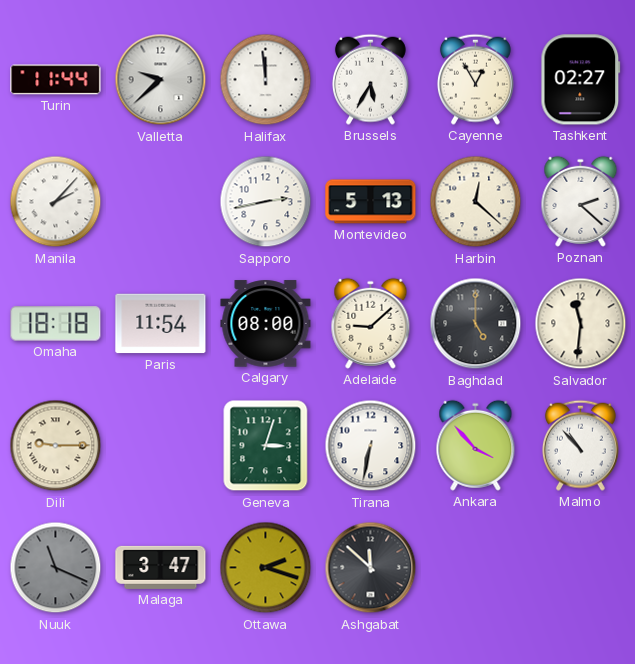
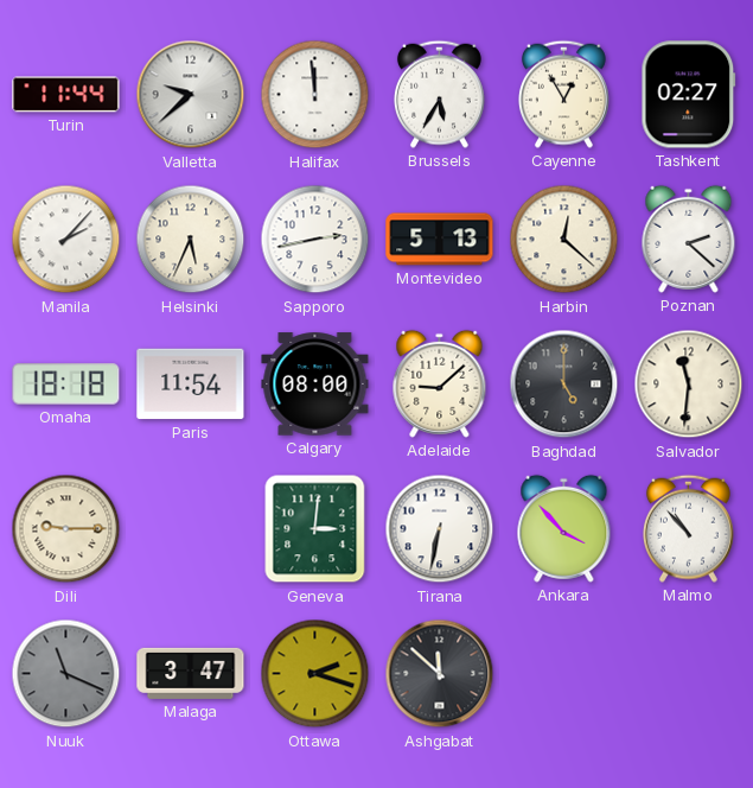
Helsinki: none -> 5:34 (191, 240)
Geneva: 3:03 -> 3:01 (315, 529)
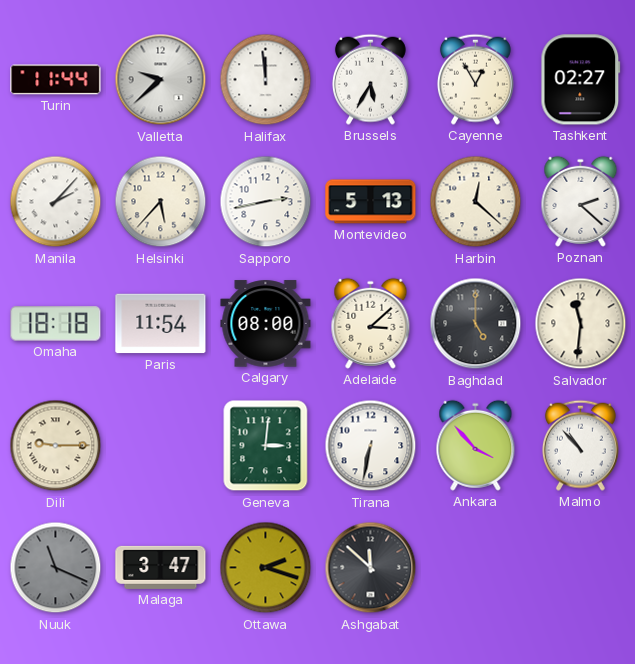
Helsinki: 5:34 -> 5:37 (161, 202)
Adelaide: 9:08 -> 3:08 (371, 323)
